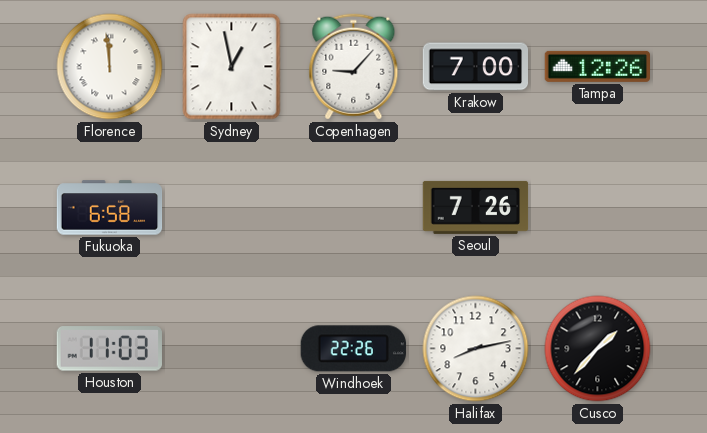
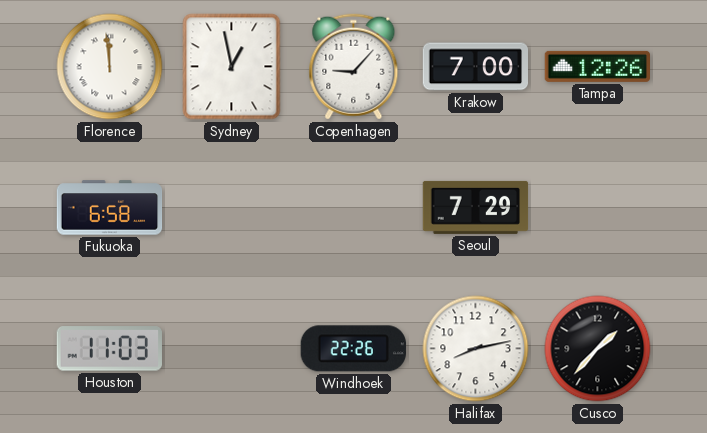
Seoul: 7:26 -> 7:29 (476, 207)
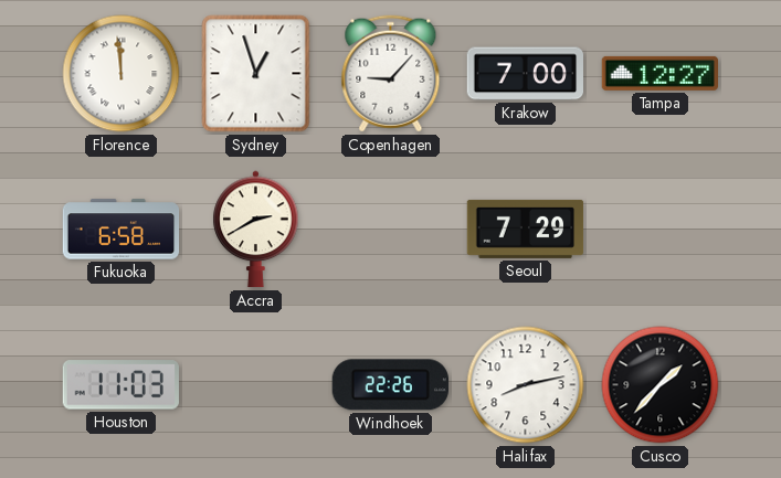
Sydney: 12:58 -> 12:57 (256, 74)
Tampa: 12:26 -> 12:27 (659, 73)
Accra: none -> 2:40 (256, 230)
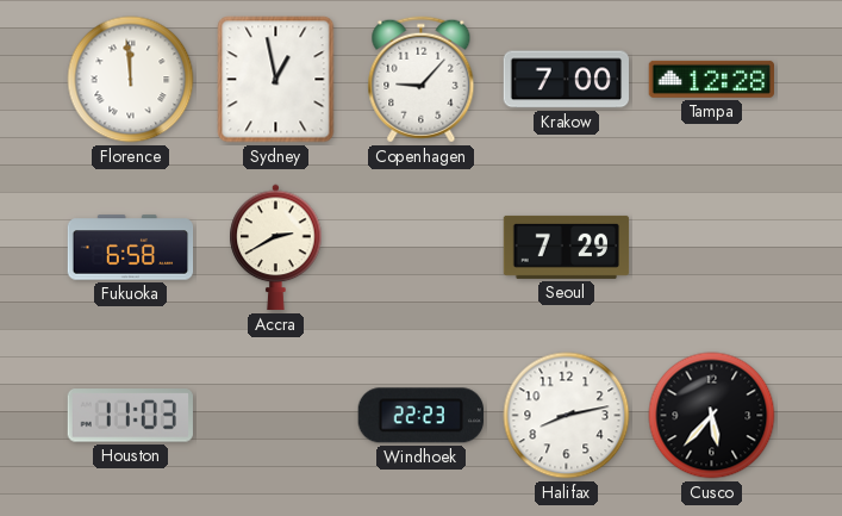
Sydney: 12:57 -> 12:58 (276, 80)
Tampa: 12:27 -> 12:28 (711, 79)
Windhoek: 22:26 -> 22:23 (420, 416)
Cusco: 1:37 -> 5:37 (712, 416)
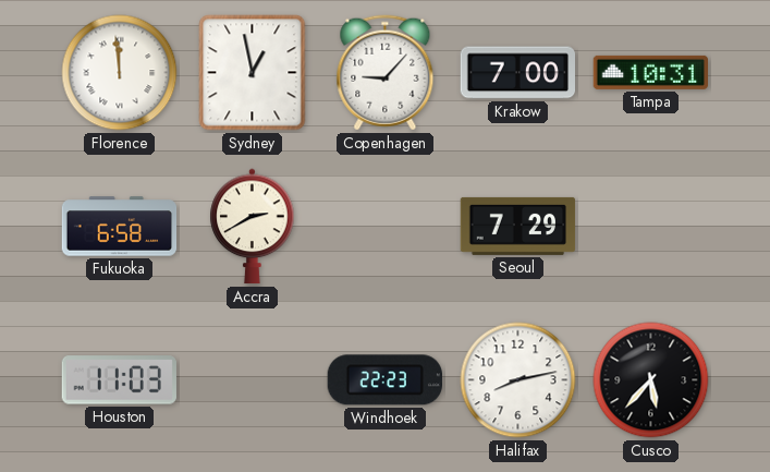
Tampa: 12:28 -> 10:31 (650, 72)
